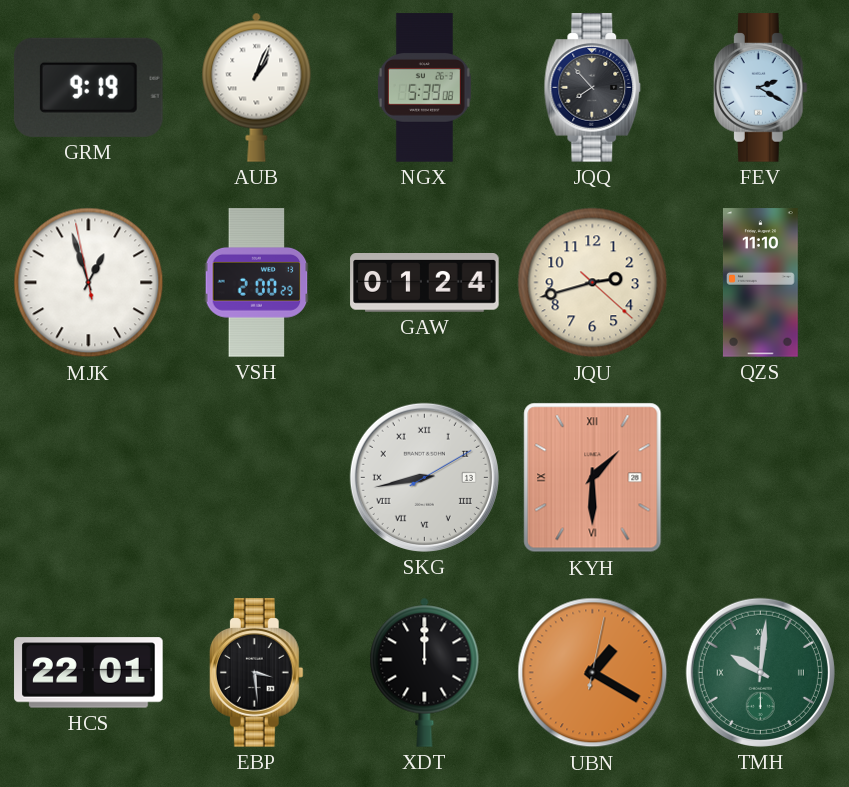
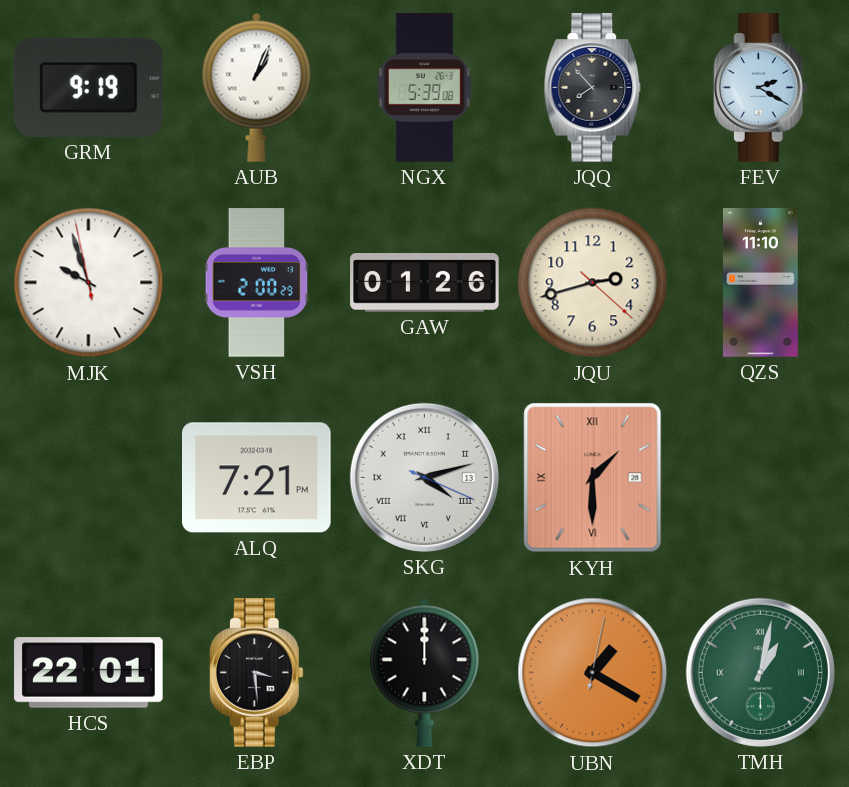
MJK: 12:56 -> 9:56 (89, 283)
GAW: 01:24 -> 01:26 (425, 283)
ALQ: none -> 7:21 (257, 478)
SKG: 8:43 -> 4:12 (424, 477)
TMH: 10:01 -> 1:02 (760, 672)
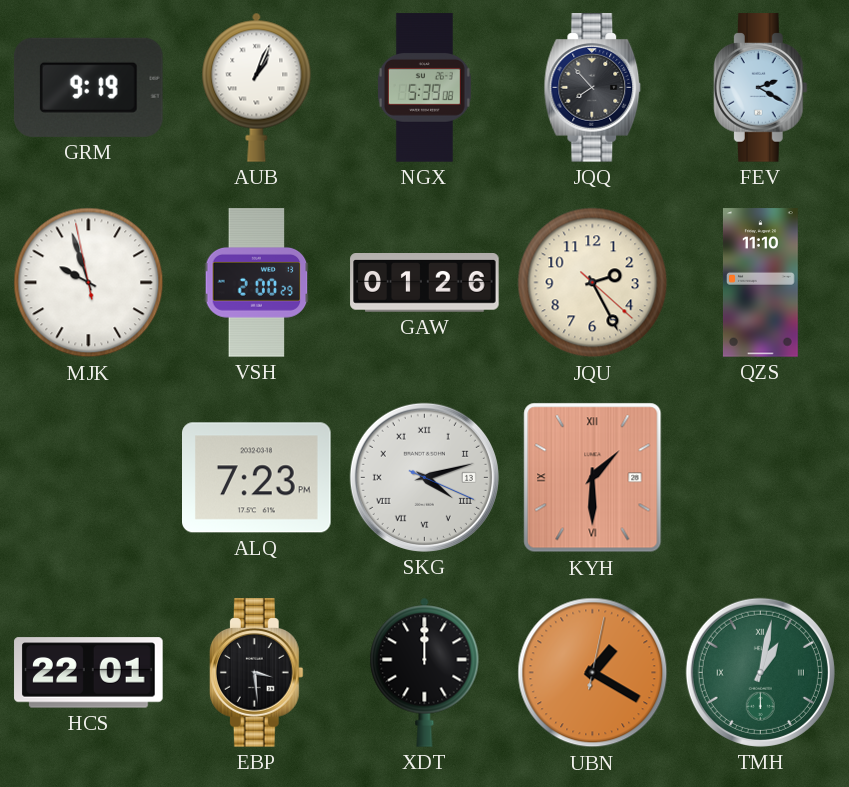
JQU: 2:42 -> 2:25 (593, 283)
ALQ: 7:21 -> 7:23 (257, 478)
